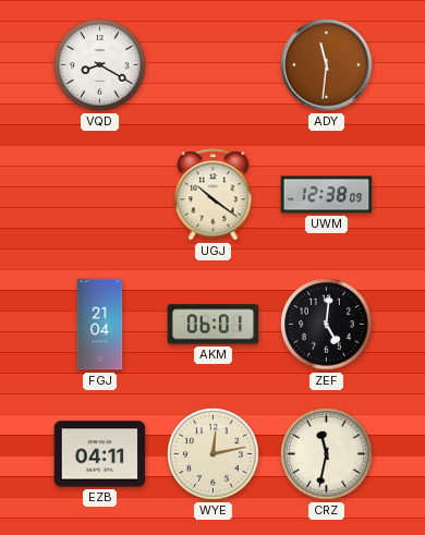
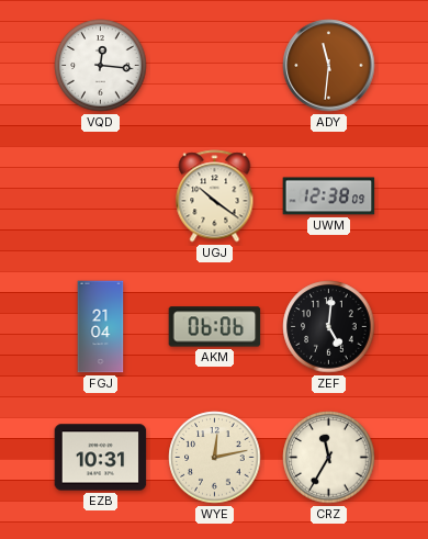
VQD: 8:20 -> 12:16 (101, 66)
AKM: 06:01 -> 06:06 (215, 327)
EZB: 04:11 -> 10:31 (101, 458)
CRZ: 11:32 -> 11:35 (329, 458)
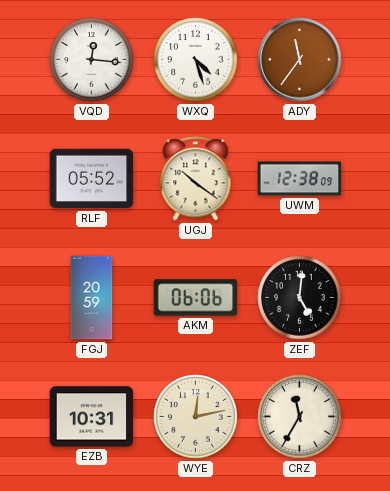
WXQ: none -> 4:27 (196, 60)
ADY: 11:31 -> 11:36 (300, 60)
RLF: none -> 05:52 (92, 179)
FGJ: 21:04 -> 20:59 (92, 298)
